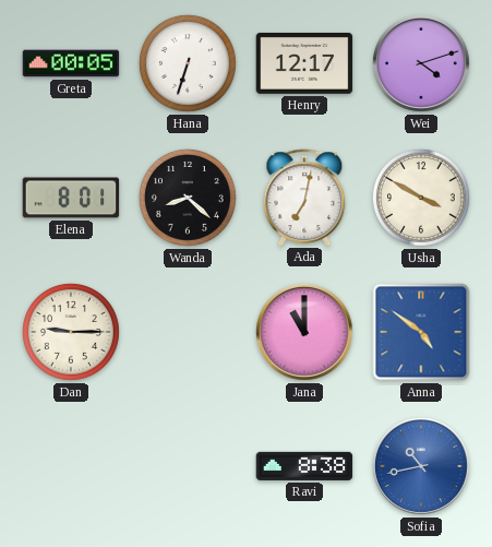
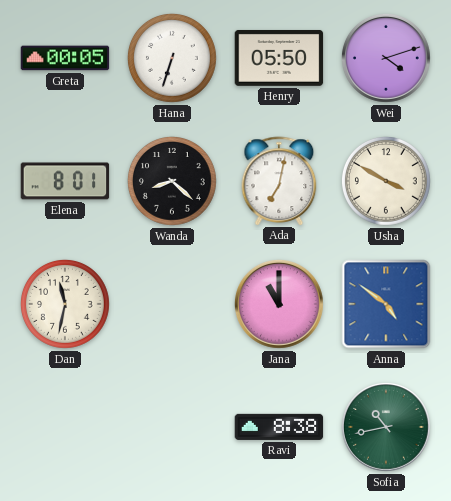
Henry: 12:17 -> 05:50 (279, 58)
Dan: 9:15 -> 11:32 (65, 304)
Sofia dial: blue -> green (387, 428)
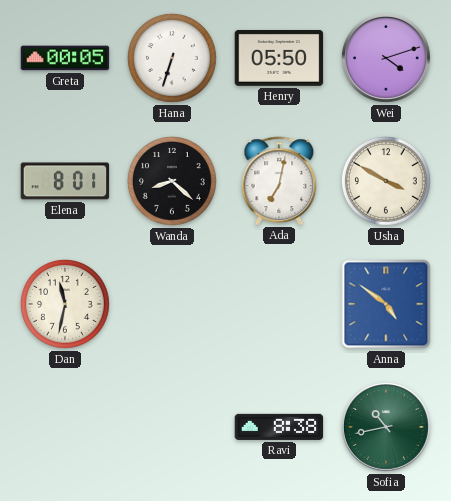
Jana: 11:00 -> none (280, 305)
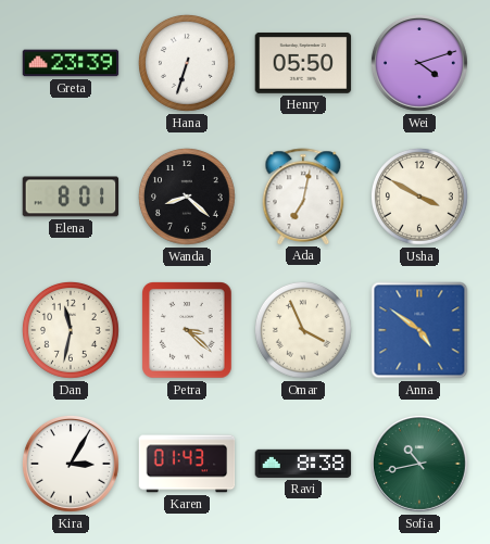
Greta: 00:05 -> 23:39 (71, 63)
Petra: none -> 3:22 (188, 330)
Omar: none -> 3:56 (303, 330)
Kira: none -> 3:05 (72, 465)
Karen: none -> 01:43 (187, 464)
